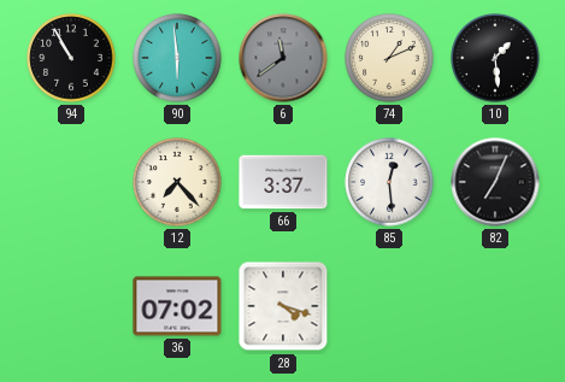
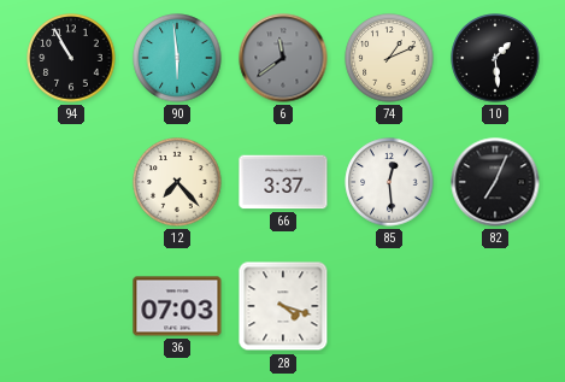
36: 07:02 -> 07:03 (177, 306)
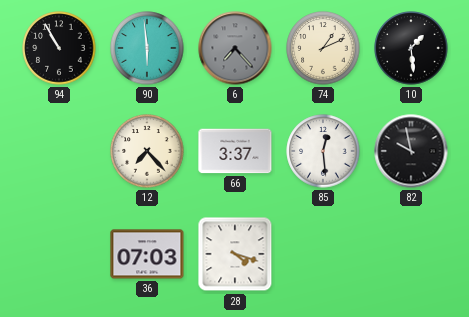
6: 11:39 -> 7:23 (235, 48)
82: 7:04 -> 9:58 (411, 151)
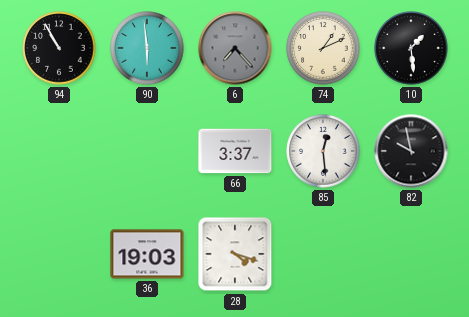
12: 7:23 -> none (147, 151)
36: 07:03 -> 19:03 (147, 254)
